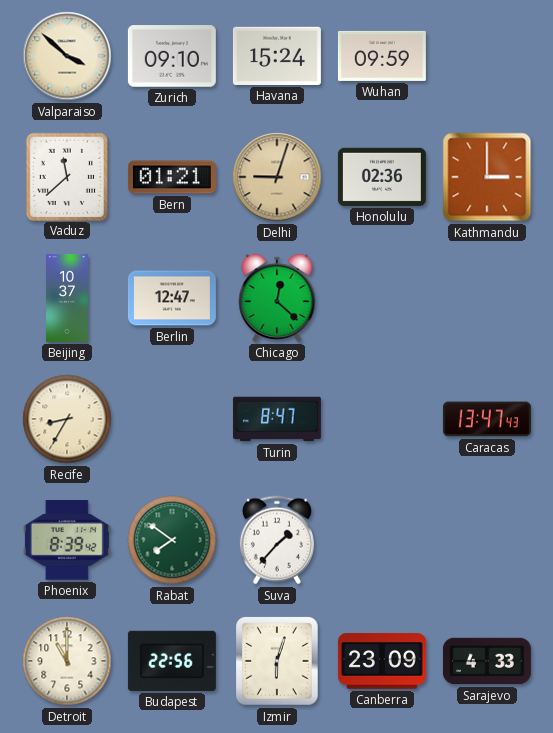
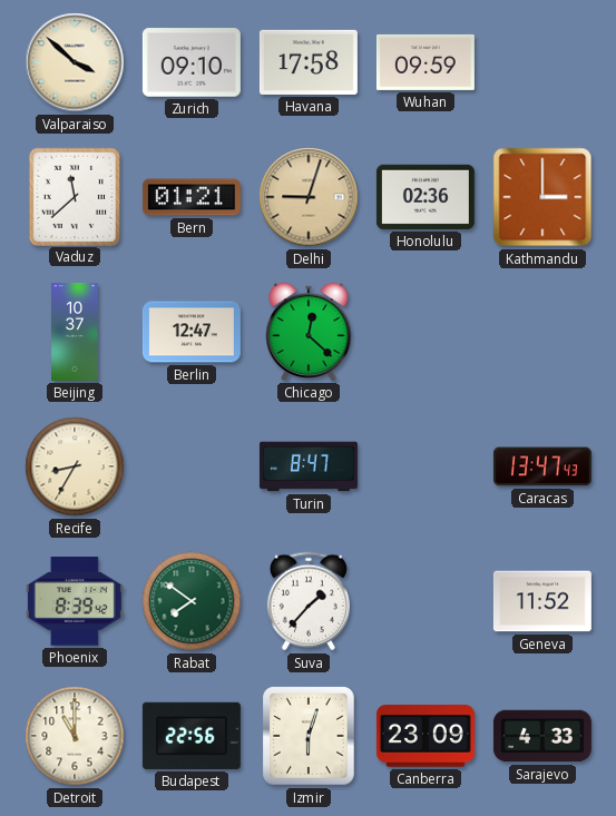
Havana: 15:24 -> 17:58 (309, 62)
Geneva: none -> 11:52 (542, 601)
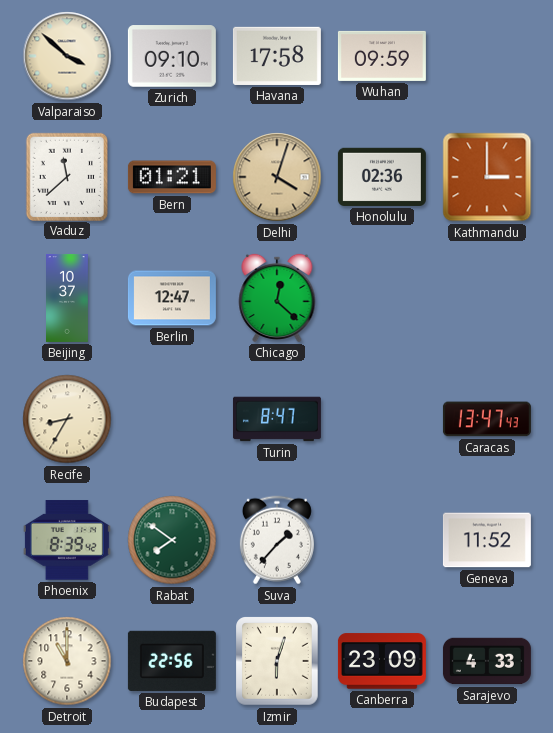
Delhi: 9:03 -> 4:03 (277, 177)
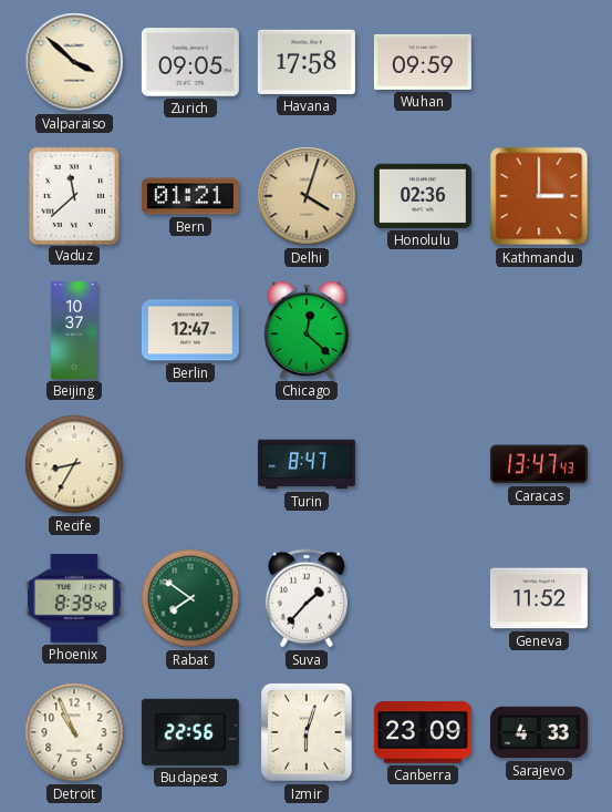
Zurich: 09:10 -> 09:05 (190, 62)
Detroit: 11:00 -> 10:56 (74, 732)
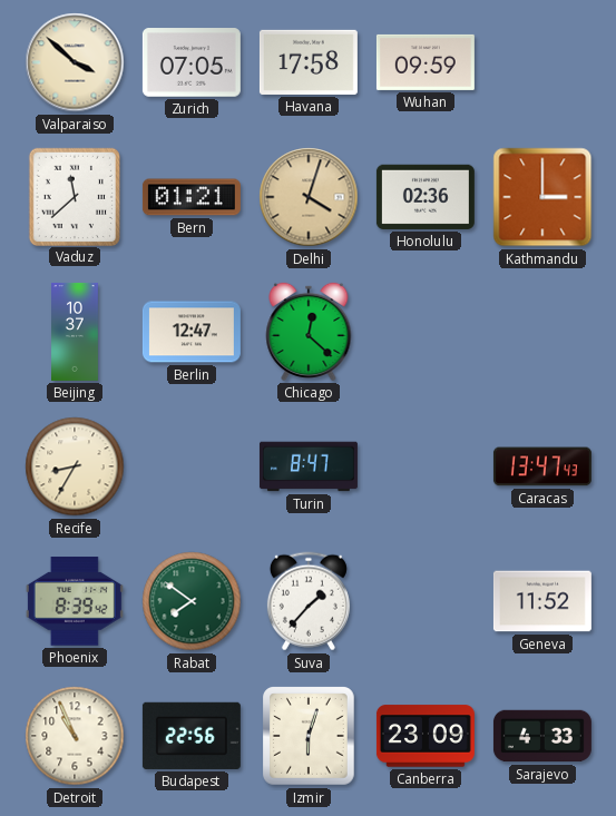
Zurich: 09:05 -> 07:05 (192, 62)
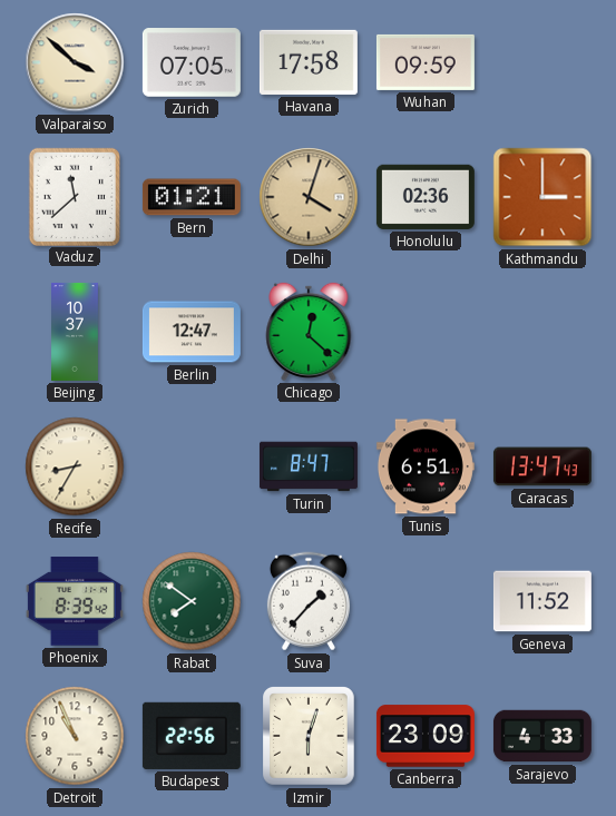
Tunis: none -> 6:51 (426, 466)
